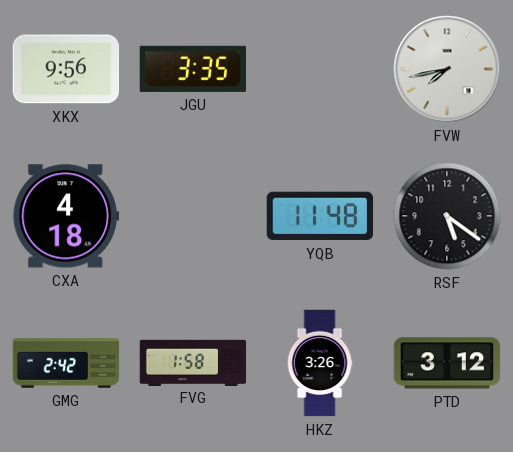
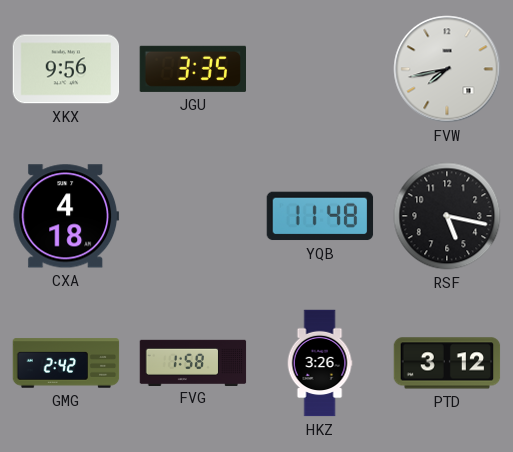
RSF: 5:21 -> 5:17 (447, 216)
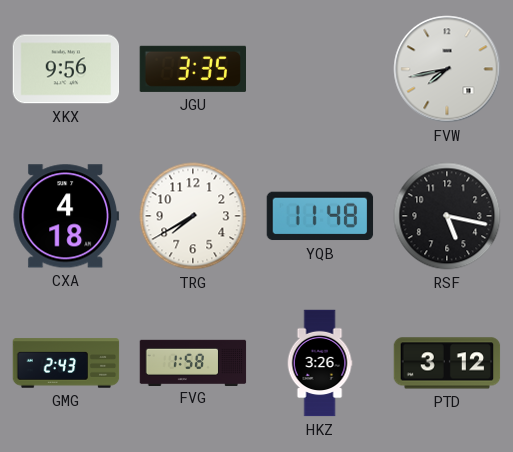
TRG: none -> 7:40 (193, 216)
GMG: 2:42 -> 2:43 (66, 363)
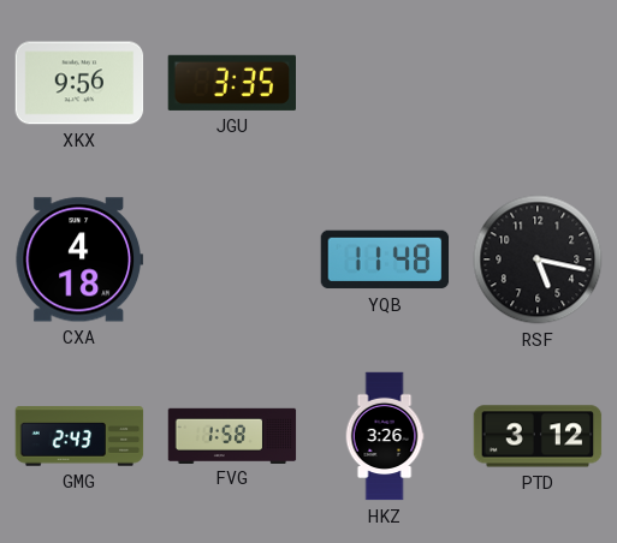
FVW: 7:43 -> none (447, 69)
TRG: 7:40 -> none (193, 216)
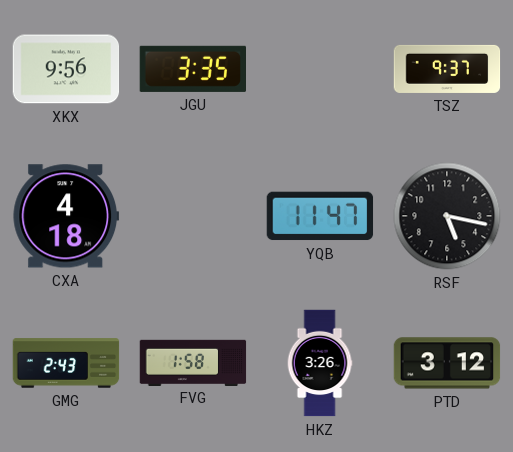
TSZ: none -> 9:37 (447, 69)
YQB: 11:48 -> 11:47 (320, 216)
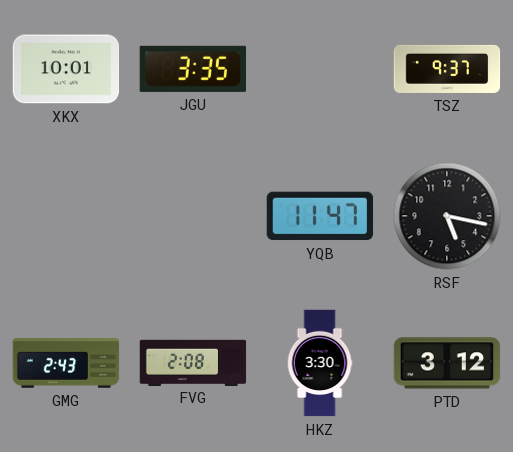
XKX: 9:56 -> 10:01 (66, 69)
CXA: 4:18 -> none (66, 216)
FVG: 1:58 -> 2:08 (193, 362)
HKZ: 3:26 -> 3:30 (320, 363)
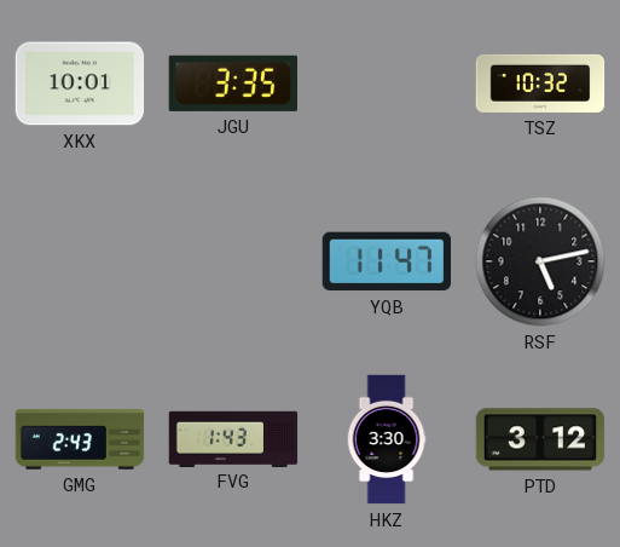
TSZ: 9:37 -> 10:32 (540, 84)
RSF: 5:17 -> 5:13 (540, 261)
FVG: 2:08 -> 1:43 (233, 438)
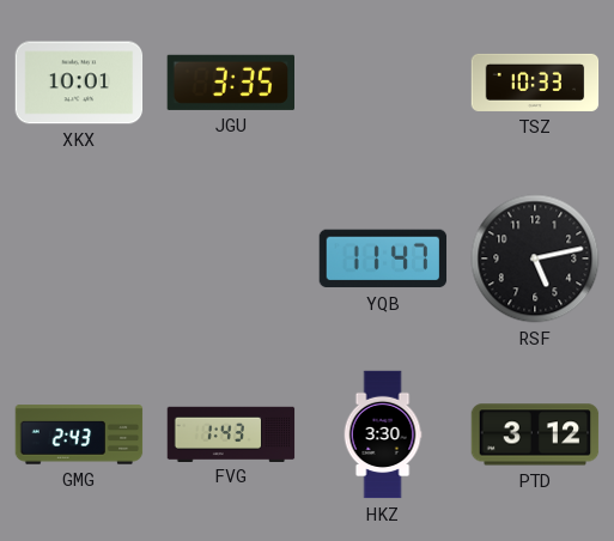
TSZ: 10:32 -> 10:33 (535, 83)
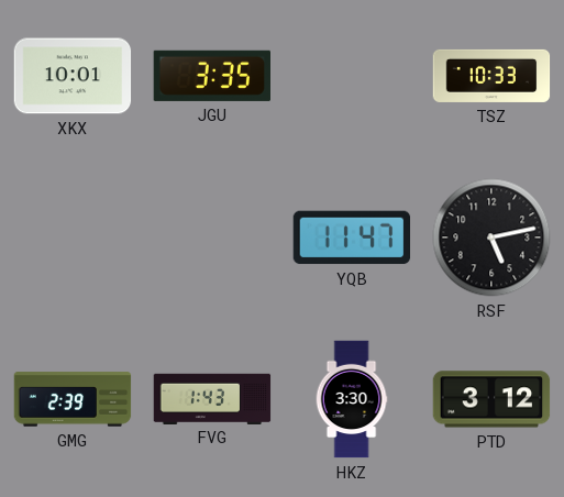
GMG: 2:43 -> 2:39 (73, 399)
